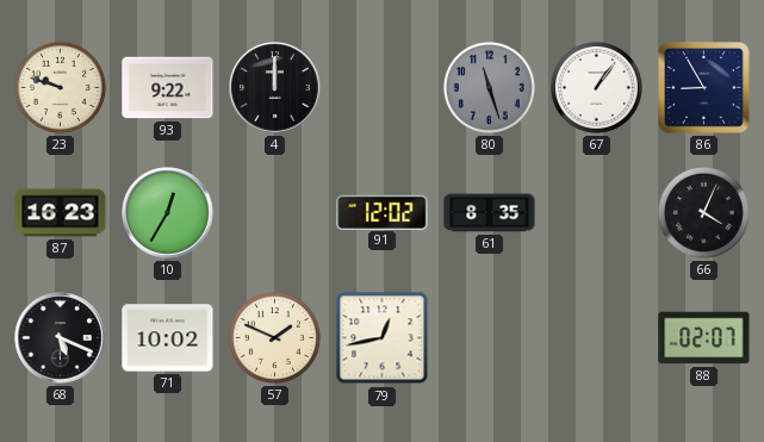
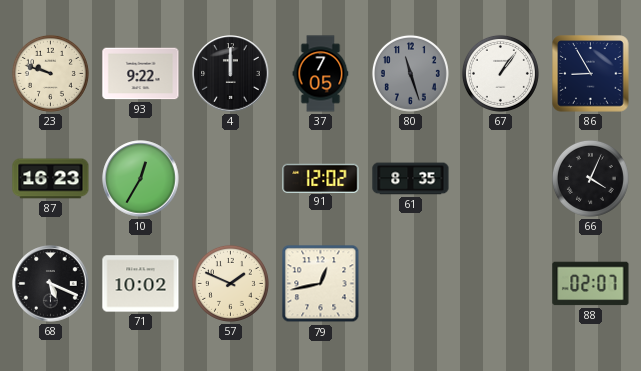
37: none -> 7:05 (321, 74)
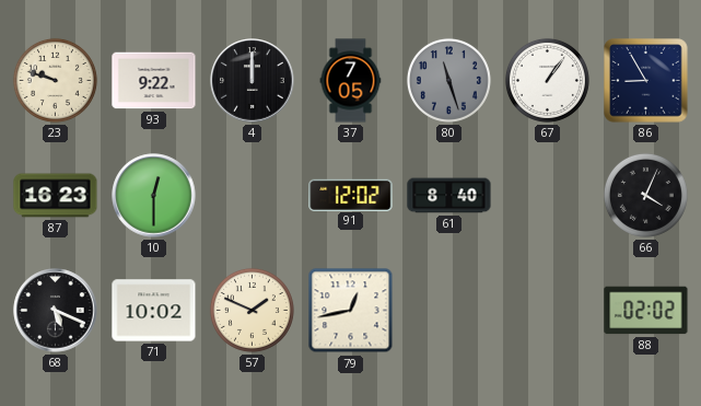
10: 12:35 -> 12:30 (154, 196)
61: 8:35 -> 8:40 (449, 196)
88: 02:07 -> 02:02 (646, 311)
